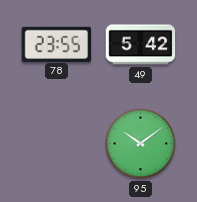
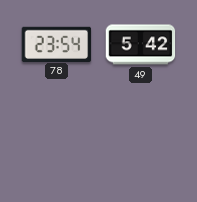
78: 23:55 -> 23:54 (57, 44)
95: 10:09 -> none (141, 144)
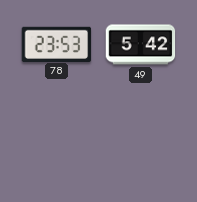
78: 23:54 -> 23:53 (57, 44)
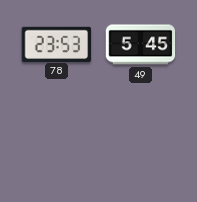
49: 5:42 -> 5:45 (141, 45)
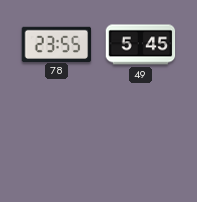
78: 23:53 -> 23:55 (57, 44)
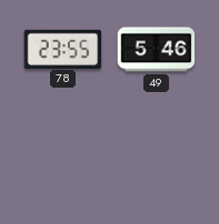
49: 5:45 -> 5:46 (157, 50)
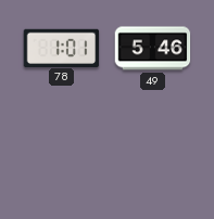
78: 23:55 -> 1:01 (62, 48)
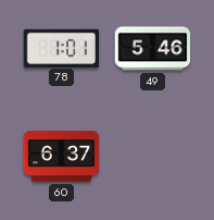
60: none -> 6:37 (62, 157)
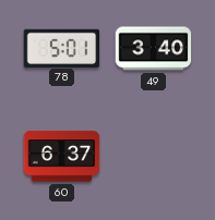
78: 1:01 -> 5:01 (62, 48)
49: 5:46 -> 3:40 (154, 49)
